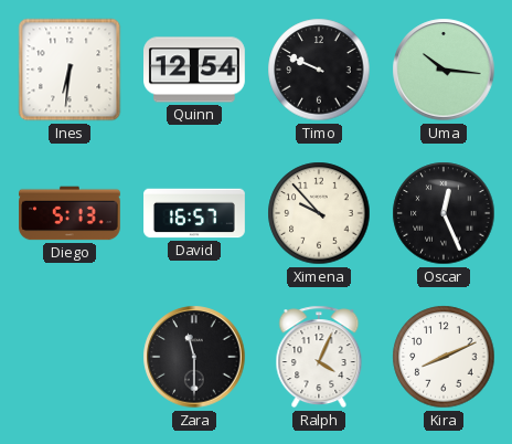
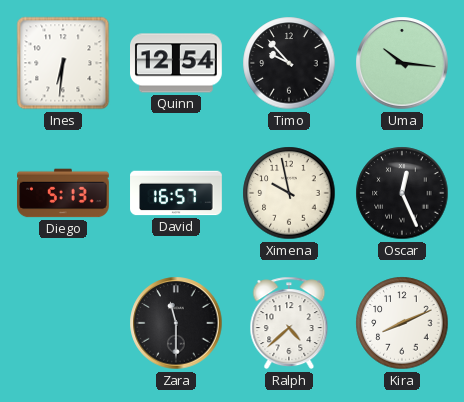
Timo: 9:49 -> 9:53 (289, 63)
Ximena: 9:53 -> 9:58 (289, 193)
Ralph: 4:04 -> 4:38 (289, 323)
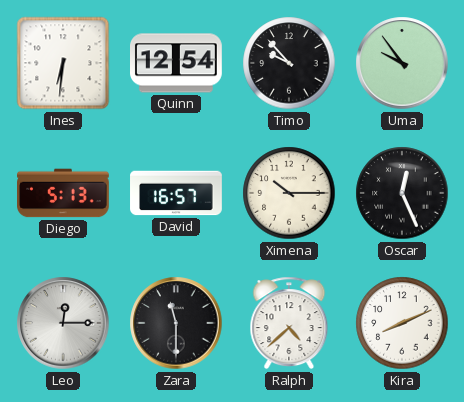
Uma: 10:16 -> 9:54 (402, 63)
Ximena: 9:58 -> 10:15 (289, 193)
Leo: none -> 12:15 (63, 323)
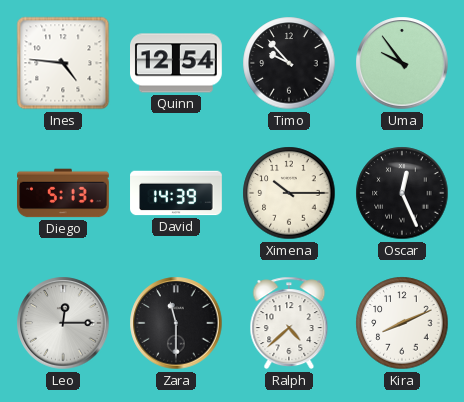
Ines: 6:31 -> 4:46 (63, 63)
David: 16:57 -> 14:39 (176, 193)
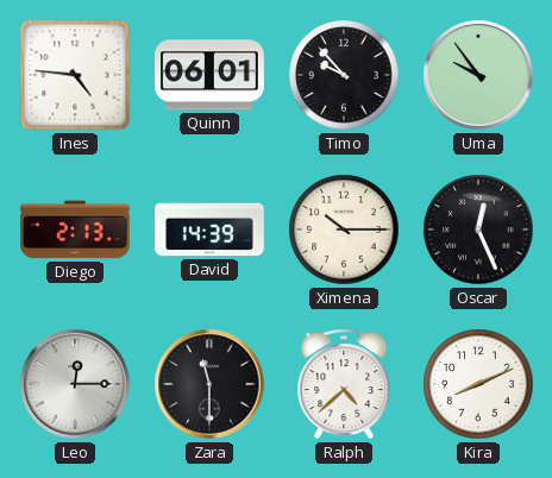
Quinn: 12:54 -> 06:01 (211, 75)
Diego: 5:13 -> 2:13 (76, 229)
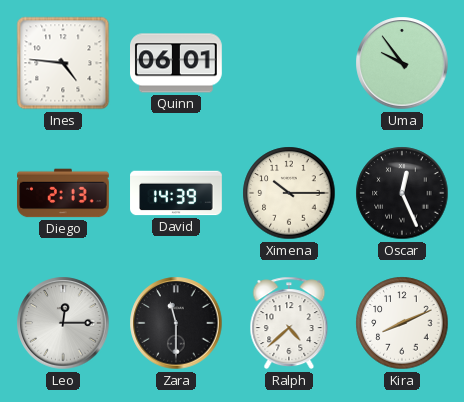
Timo: 9:53 -> none (344, 75)
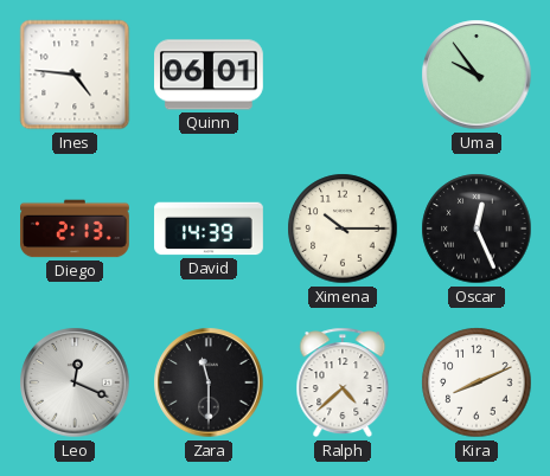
Leo: 12:15 -> 12:19 (75, 382)
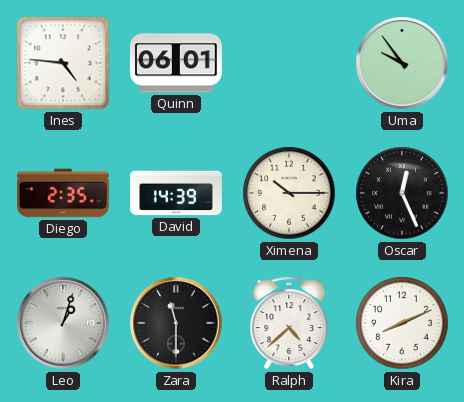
Diego: 2:13 -> 2:35 (64, 193)
Leo: 12:19 -> 1:03 (63, 323)
